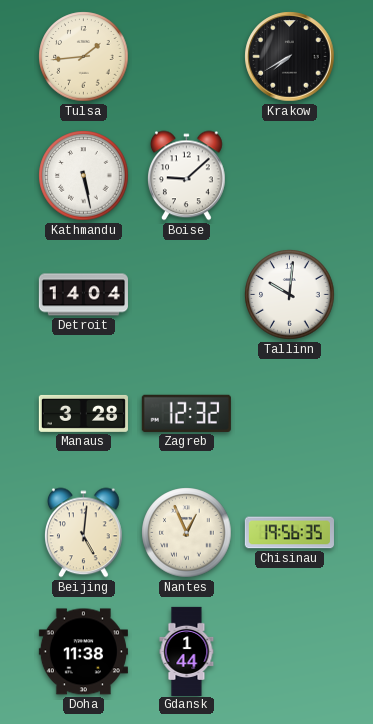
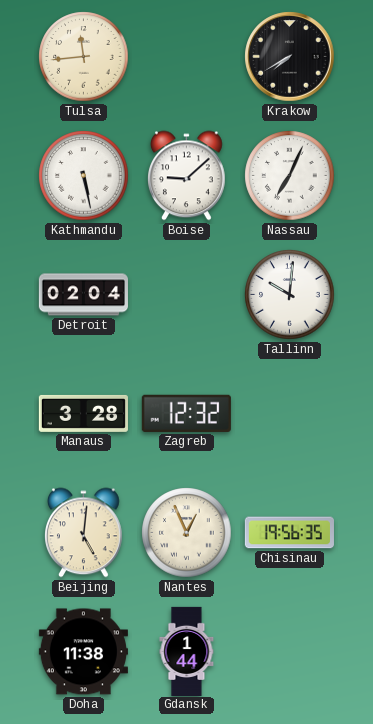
Tulsa: 1:44 -> 11:44 (84, 57)
Nassau: none -> 7:04 (290, 176)
Detroit: 14:04 -> 02:04 (83, 295)
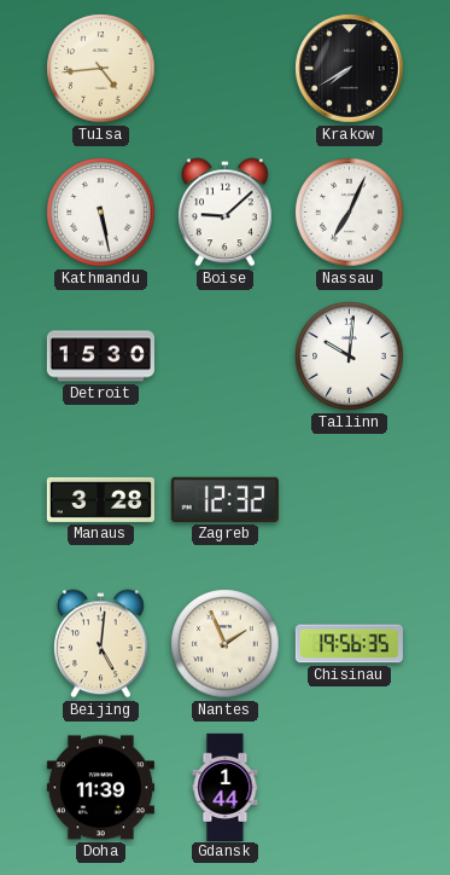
Tulsa: 11:44 -> 4:44 (101, 69)
Detroit: 02:04 -> 15:30 (100, 357)
Nantes: 12:56 -> 1:56 (226, 644)
Doha: 11:38 -> 11:39 (100, 788)
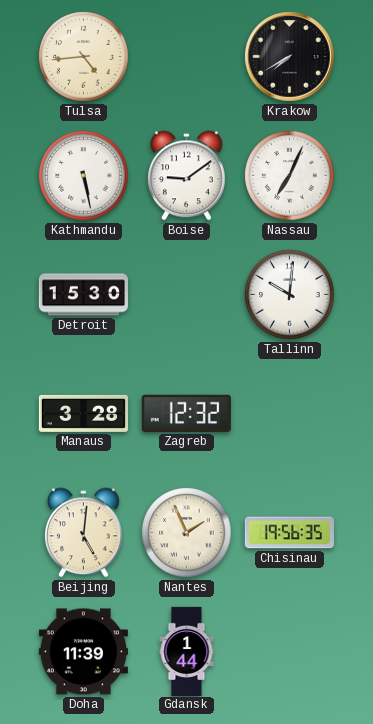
Boise: 9:08 -> 9:09 (187, 176)
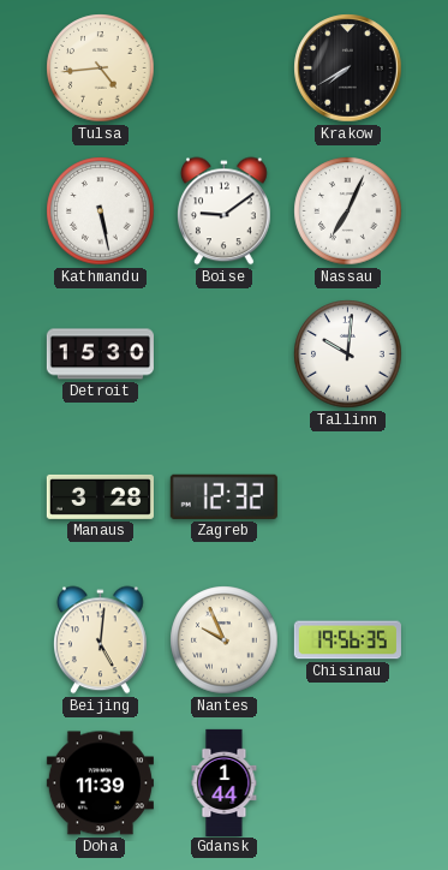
Nantes: 1:56 -> 9:56 (225, 640)
